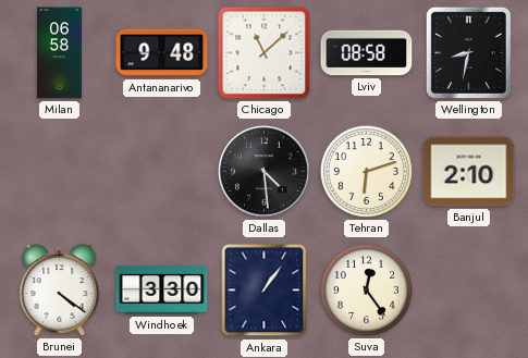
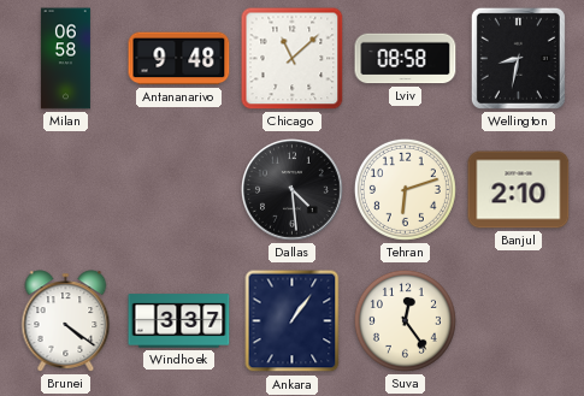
Windhoek: 3:30 -> 3:37 (179, 321)
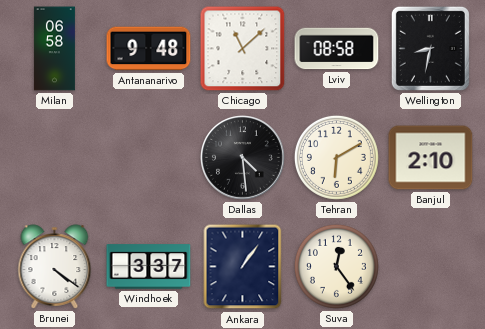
Tehran: 6:12 -> 6:10 (336, 157)
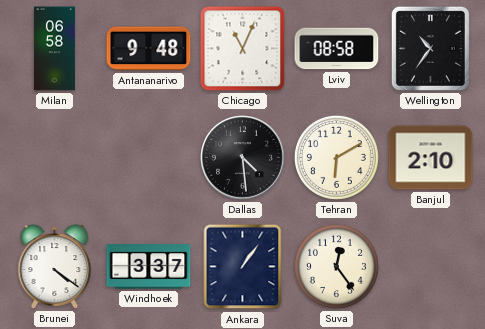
Chicago: 11:08 -> 11:04 (243, 49)
Wellington: 8:32 -> 10:36 (430, 48)
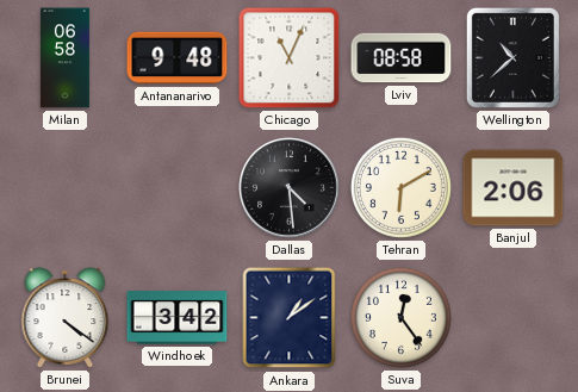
Wellington: 10:36 -> 10:38 (512, 57)
Banjul: 2:10 -> 2:06 (514, 188)
Windhoek: 3:37 -> 3:42 (178, 318)
Ankara: 1:06 -> 1:09 (290, 318)
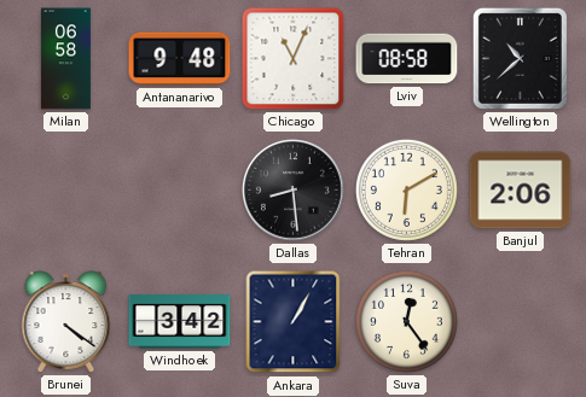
Dallas: 4:29 -> 8:29 (294, 191)
Ankara: 1:09 -> 1:05 (294, 322)
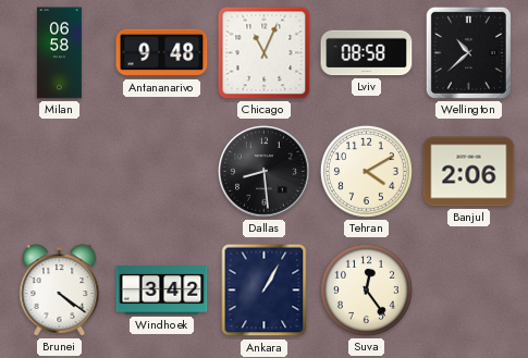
Tehran: 6:10 -> 4:10 (366, 171)
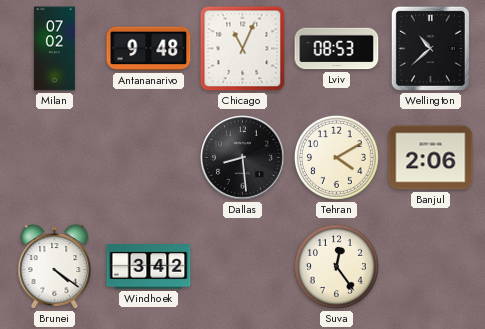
Milan: 06:58 -> 07:02 (54, 49)
Lviv: 08:58 -> 08:53 (337, 49)
Ankara: 1:05 -> none (265, 291)
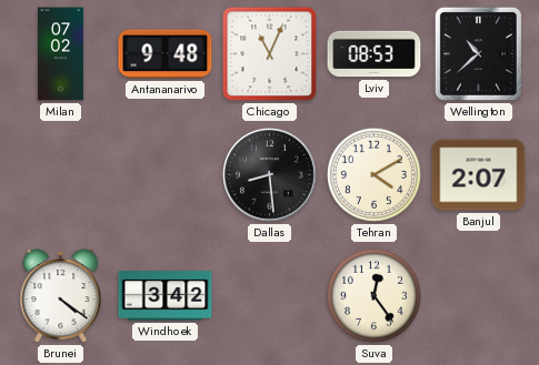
Banjul: 2:06 -> 2:07 (479, 175)
